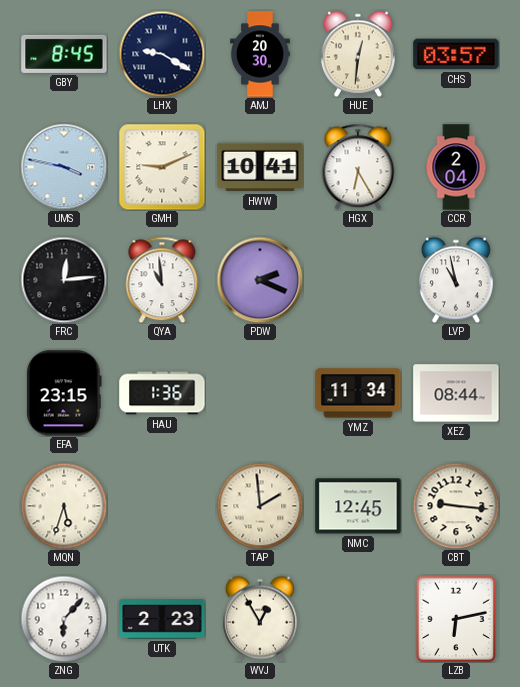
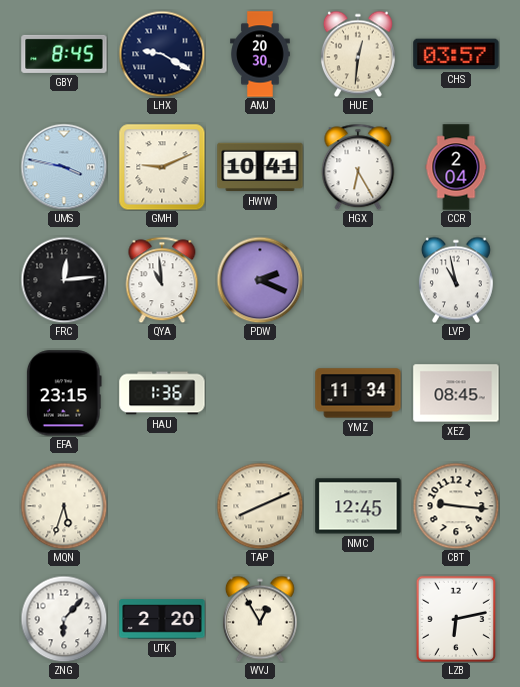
XEZ: 08:44 -> 08:45 (456, 393)
TAP: 1:59 -> 8:11 (260, 506)
UTK: 2:23 -> 2:20 (162, 619)
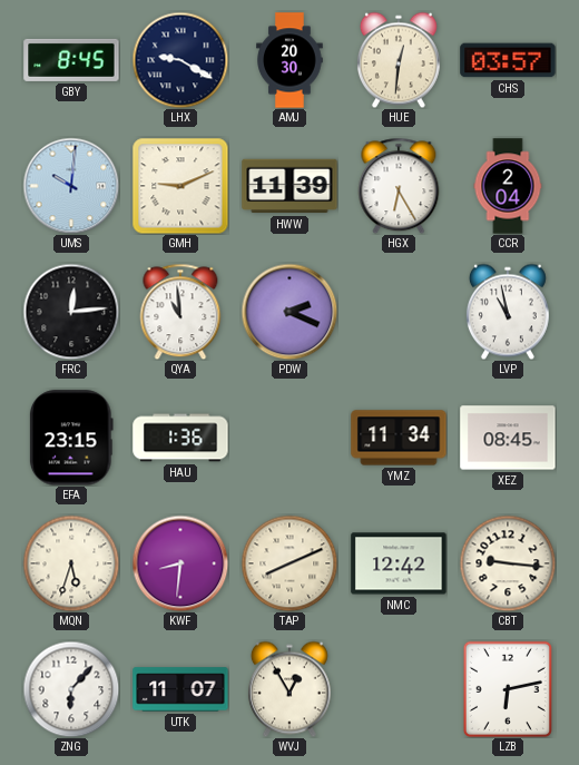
UMS: 3:47 -> 10:01 (71, 186)
HWW: 10:41 -> 11:39 (289, 186)
KWF: none -> 8:31 (180, 563)
NMC: 12:45 -> 12:42 (399, 563)
UTK: 2:20 -> 11:07 (180, 689)
